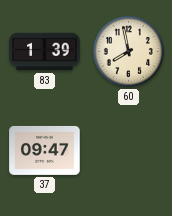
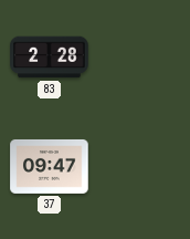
83: 1:39 -> 2:28 (50, 58)
60: 7:58 -> none (128, 51)
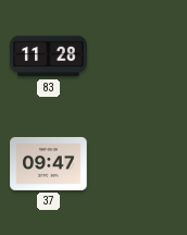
83: 2:28 -> 11:28 (49, 57)
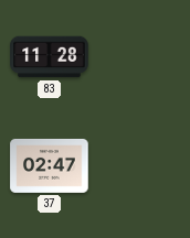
37: 09:47 -> 02:47 (50, 166)
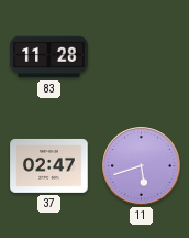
11: none -> 5:42 (142, 166)
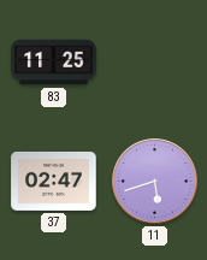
83: 11:28 -> 11:25 (54, 63)
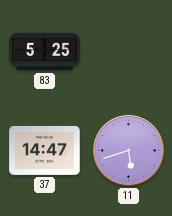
83: 11:25 -> 5:25 (45, 52)
37: 02:47 -> 14:47 (45, 151)
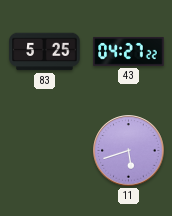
43: none -> 04:27 (129, 51)
37: 14:47 -> none (45, 151)
